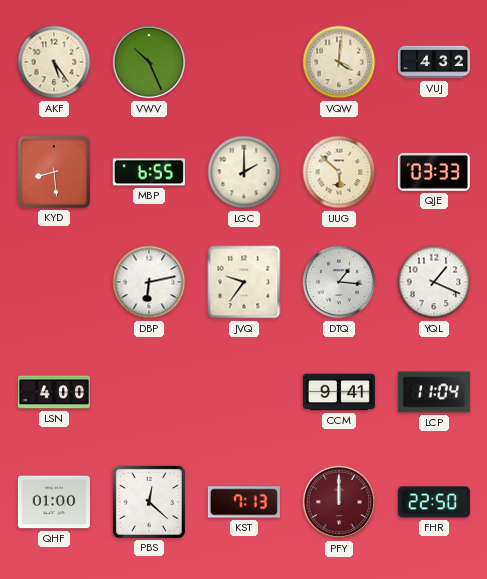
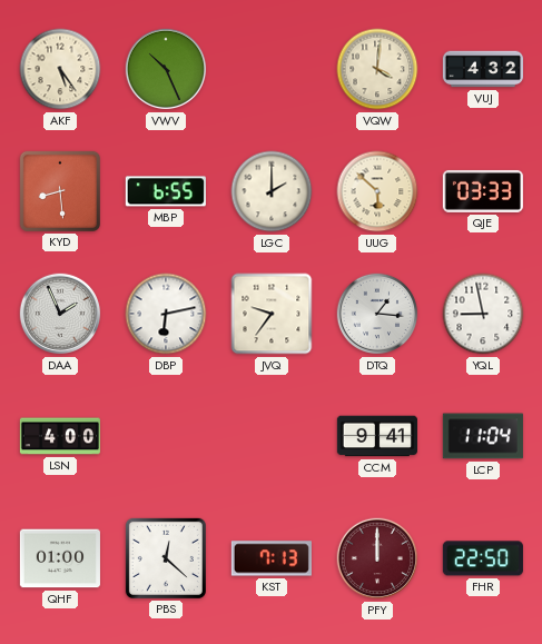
DAA: none -> 1:56 (60, 314)
YQL: 1:19 -> 8:58 (483, 314)
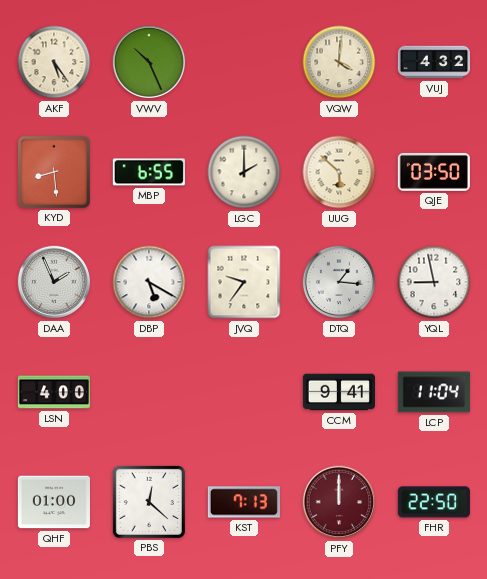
QJE: 03:33 -> 03:50 (434, 172)
DBP: 6:13 -> 5:20 (149, 282)
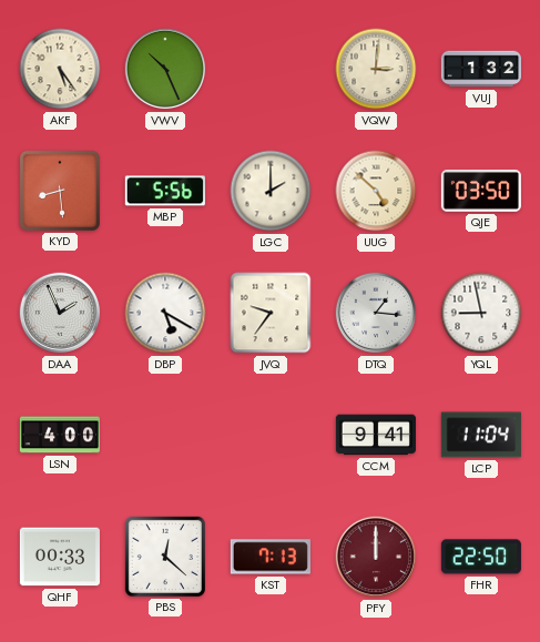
VQW: 4:01 -> 3:01 (376, 69)
VUJ: 4:32 -> 1:32 (480, 69)
MBP: 6:55 -> 5:56 (165, 191)
UUG: 5:52 -> 4:52 (376, 191)
QHF: 01:00 -> 00:33 (60, 557)
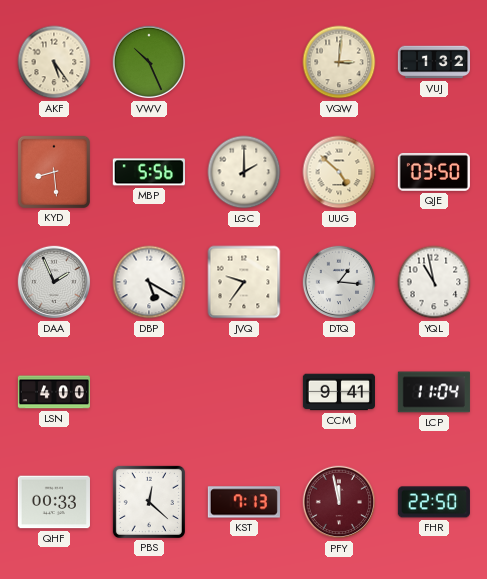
YQL: 8:58 -> 10:58 (434, 282)
PFY: 12:00 -> 11:58 (339, 502)
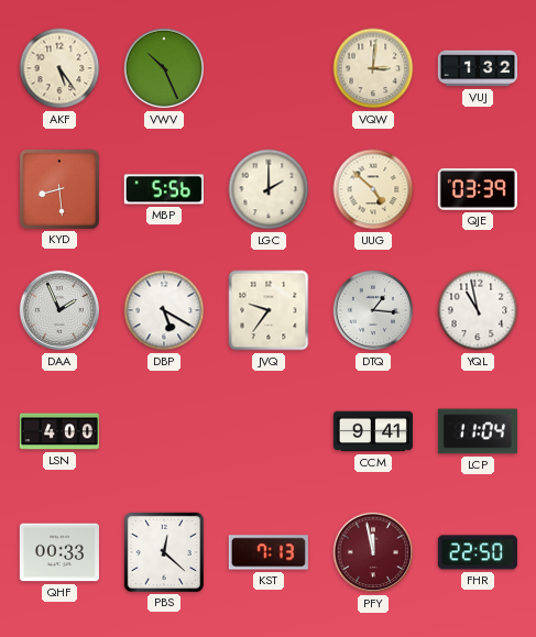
QJE: 03:50 -> 03:39 (478, 189)
